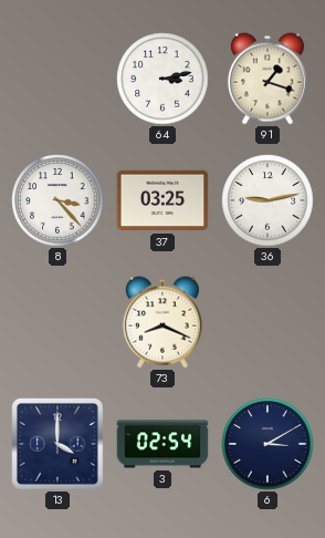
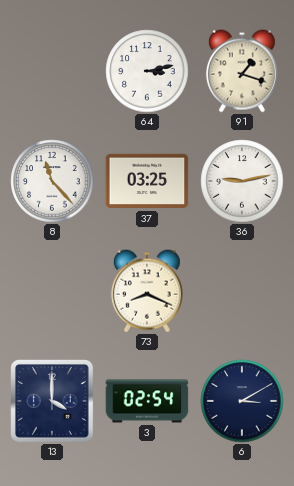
8: 3:23 -> 11:23 (52, 181)
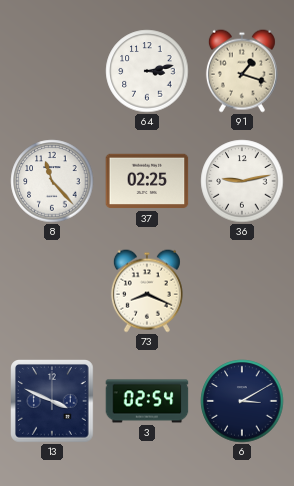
37: 03:25 -> 02:25 (147, 181)
13: 4:00 -> 3:49 (52, 401)
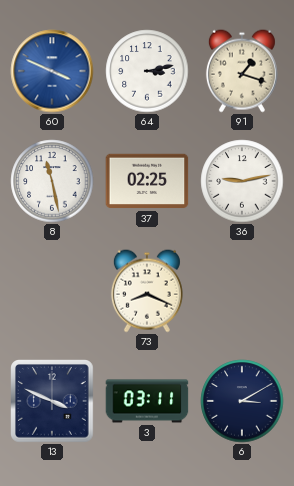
60: none -> 3:49 (52, 71)
8: 11:23 -> 11:28 (52, 181)
3: 02:54 -> 03:11 (147, 401)
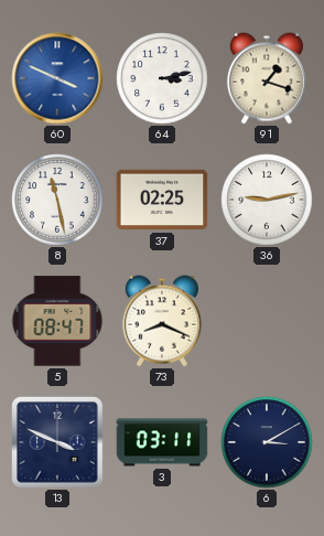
5: none -> 08:47 (57, 321)
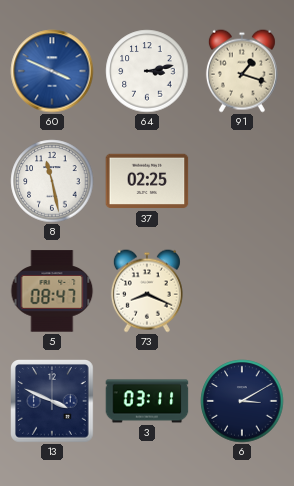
36: 9:13 -> none (267, 200)
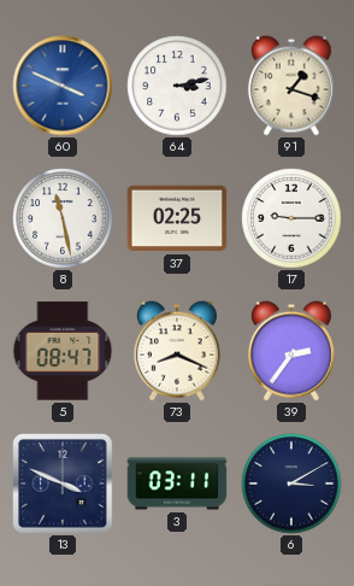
17: none -> 9:15 (291, 218)
39: none -> 2:36 (291, 351)
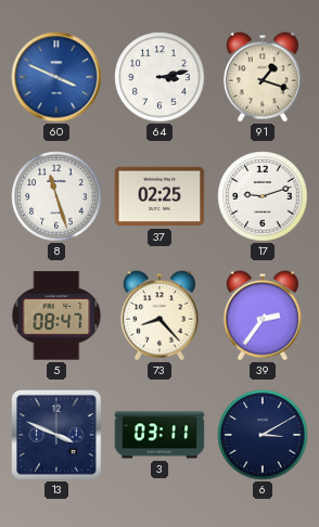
8: 11:28 -> 11:27 (56, 196)
17: 9:15 -> 9:12 (263, 196)
73: 8:19 -> 8:23 (159, 316)
